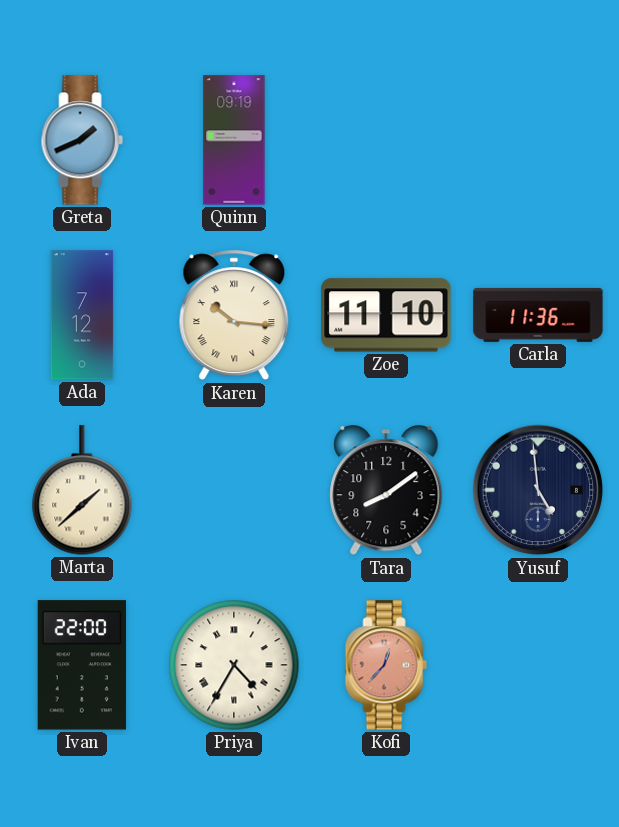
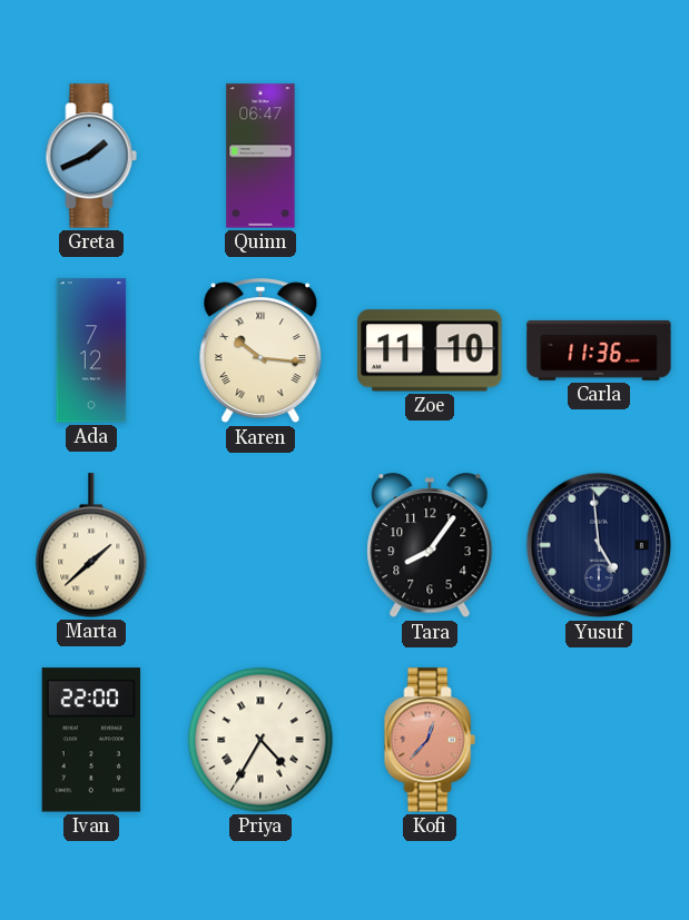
Quinn: 09:19 -> 06:47 (260, 156)
Tara: 8:09 -> 8:06 (430, 546)
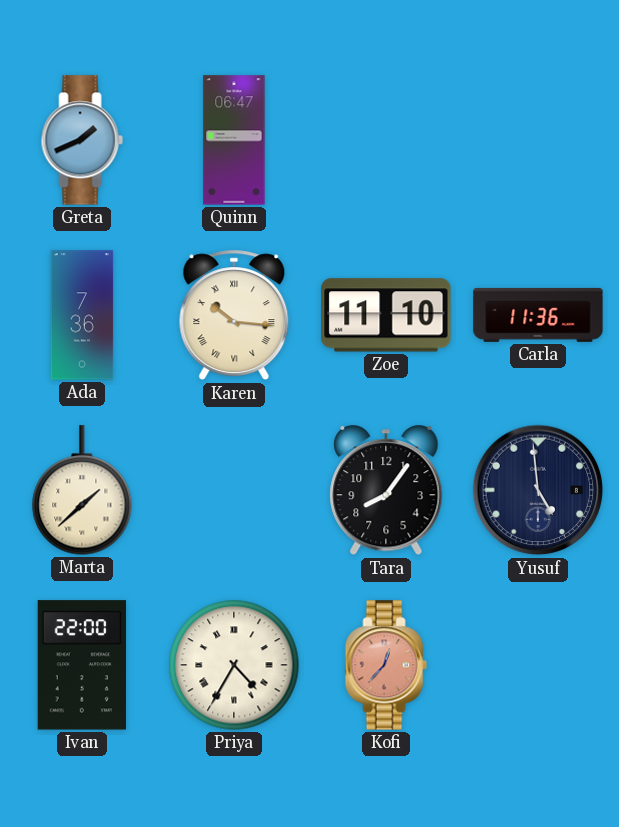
Ada: 7:12 -> 7:36 (82, 315)
